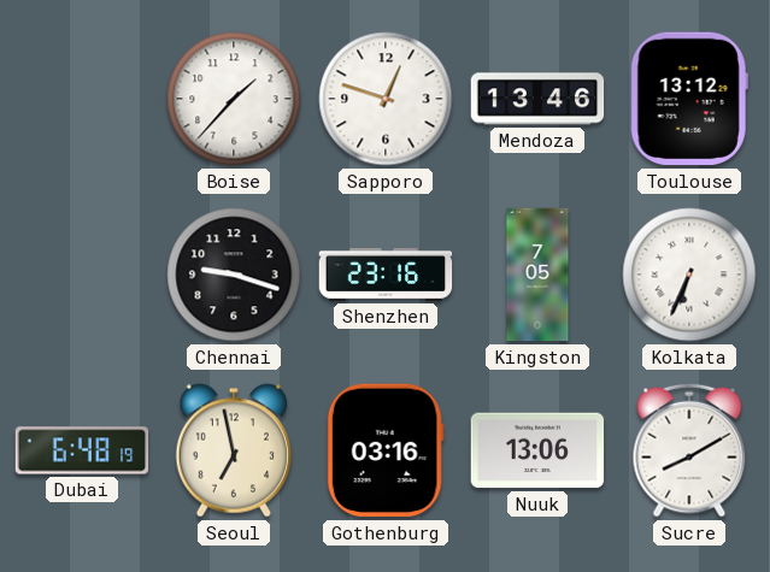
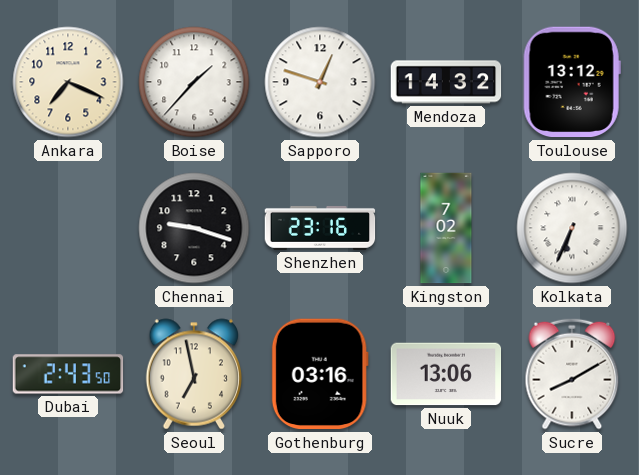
Ankara: none -> 7:19 (68, 82)
Mendoza: 13:46 -> 14:32 (446, 82)
Kingston: 7:05 -> 7:02 (446, 228)
Dubai: 6:48 -> 2:43 (68, 374)
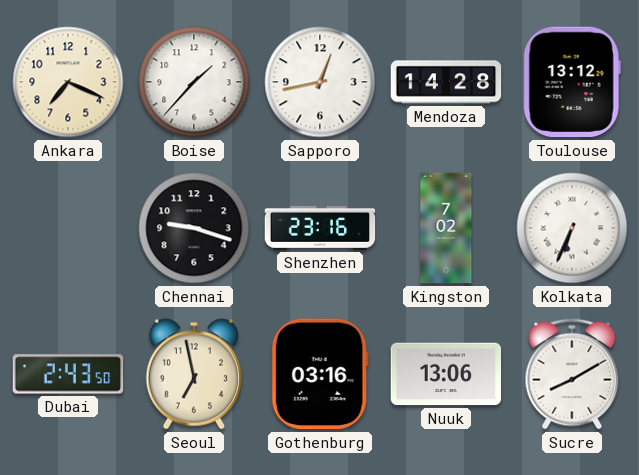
Sapporo: 12:48 -> 12:43 (320, 82)
Mendoza: 14:32 -> 14:28 (446, 82)
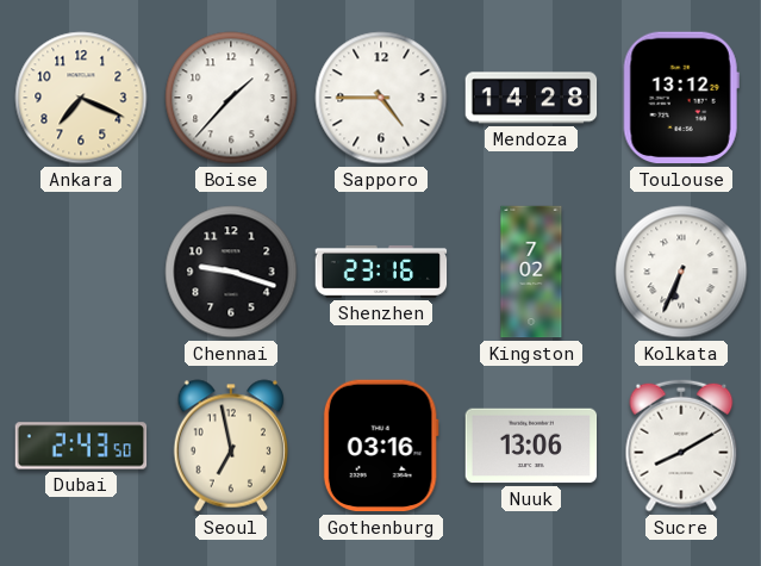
Sapporo: 12:43 -> 4:45 (381, 98)
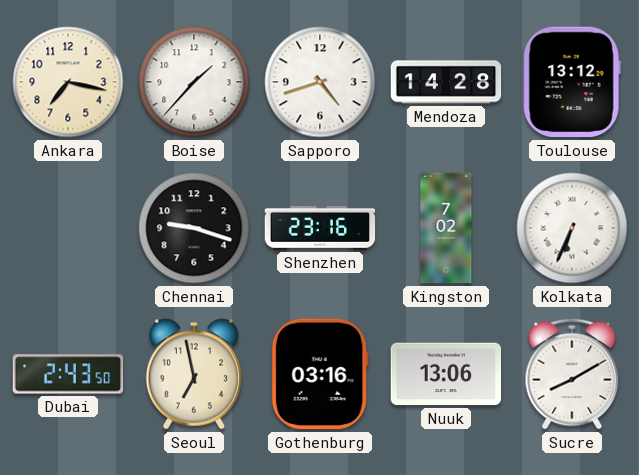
Ankara: 7:19 -> 7:17 (68, 82)
Sapporo: 4:45 -> 4:42 (320, 82)
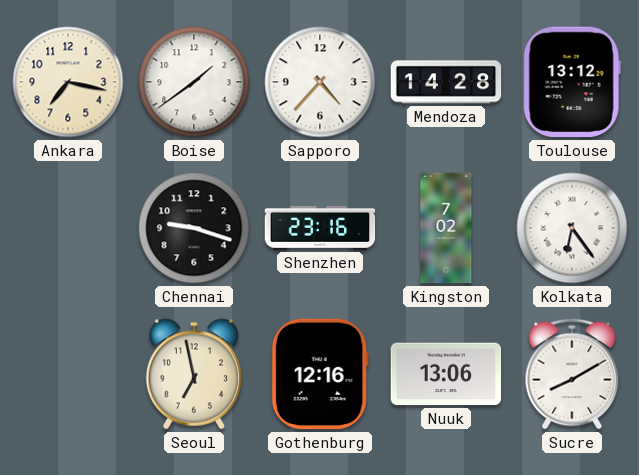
Boise: 1:37 -> 1:39 (194, 82)
Sapporo: 4:42 -> 4:37 (320, 82)
Kolkata: 6:34 -> 6:24 (572, 228)
Dubai: 2:43 -> none (68, 374)
Gothenburg: 03:16 -> 12:16 (320, 374)
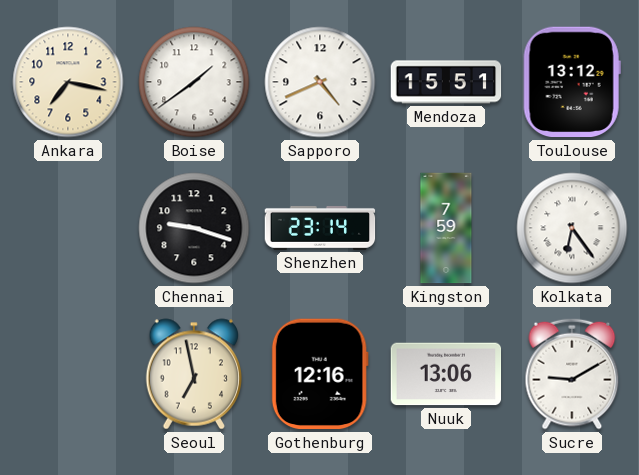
Sapporo: 4:37 -> 4:41 (320, 82)
Mendoza: 14:28 -> 15:51 (446, 82)
Shenzhen: 23:16 -> 23:14 (320, 228)
Kingston: 7:02 -> 7:59 (446, 228)
Sucre: 8:10 -> 9:10 (572, 374)
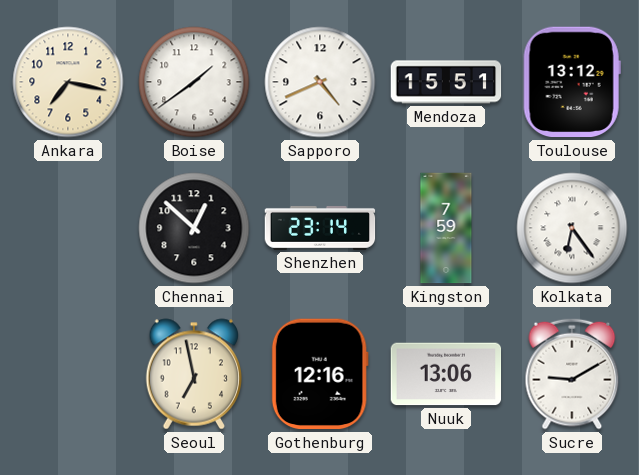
Chennai: 9:18 -> 12:52 (194, 228)
